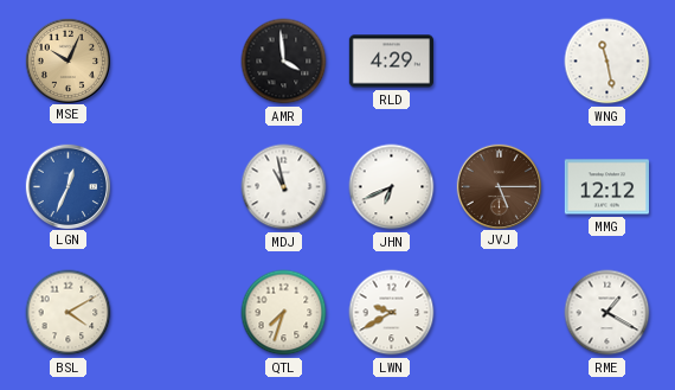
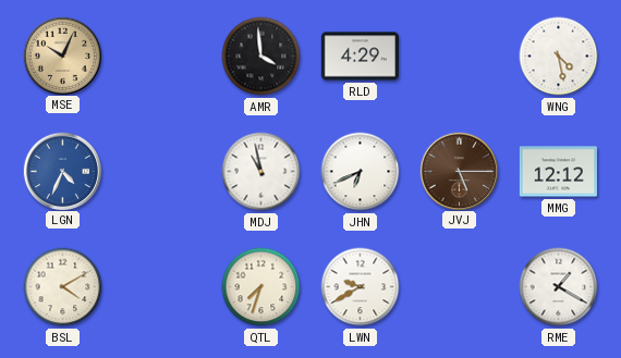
WNG: 11:28 -> 4:28 (559, 57)
LGN: 12:34 -> 4:34 (62, 171)
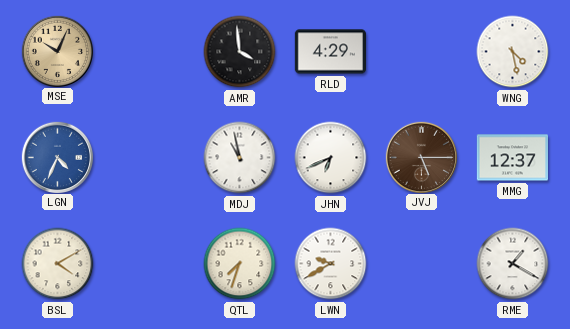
MMG: 12:12 -> 12:37 (512, 158)
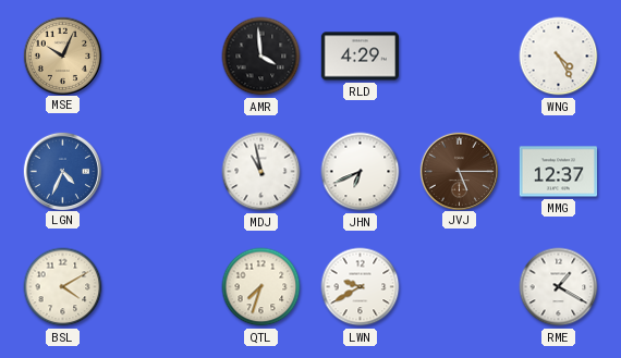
WNG: 4:28 -> 4:25 (559, 57)
